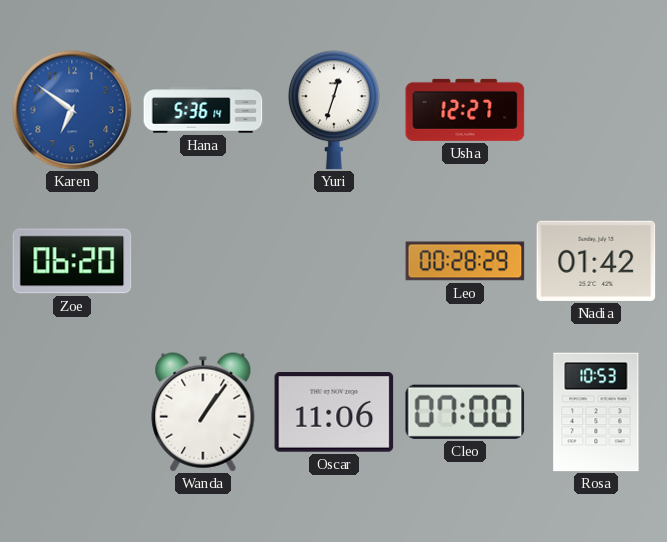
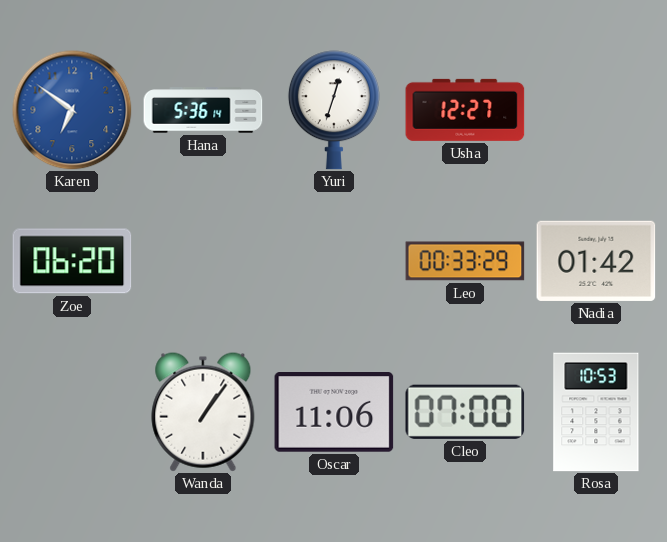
Leo: 00:28 -> 00:33 (465, 261)
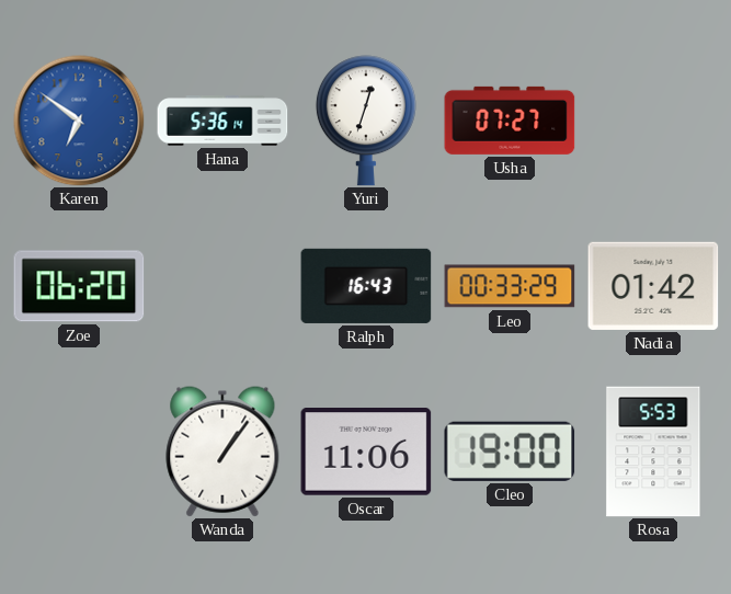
Usha: 12:27 -> 07:27 (510, 121)
Ralph: none -> 16:43 (366, 286)
Cleo: 07:00 -> 19:00 (510, 452)
Rosa: 10:53 -> 5:53 (653, 452)
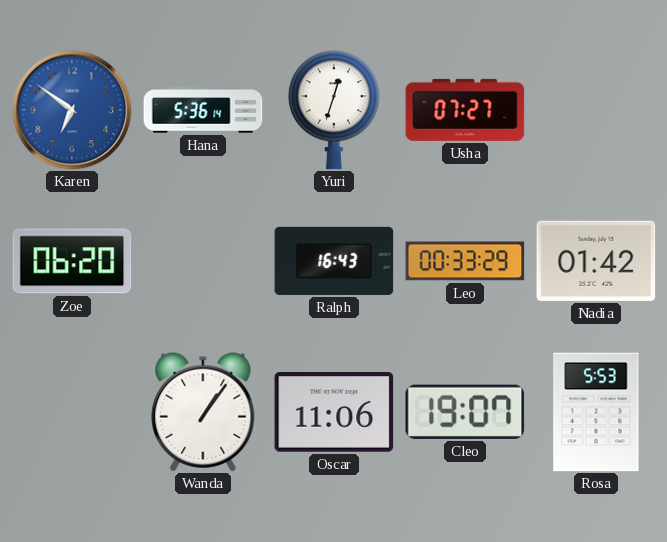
Cleo: 19:00 -> 19:07 (465, 412)
